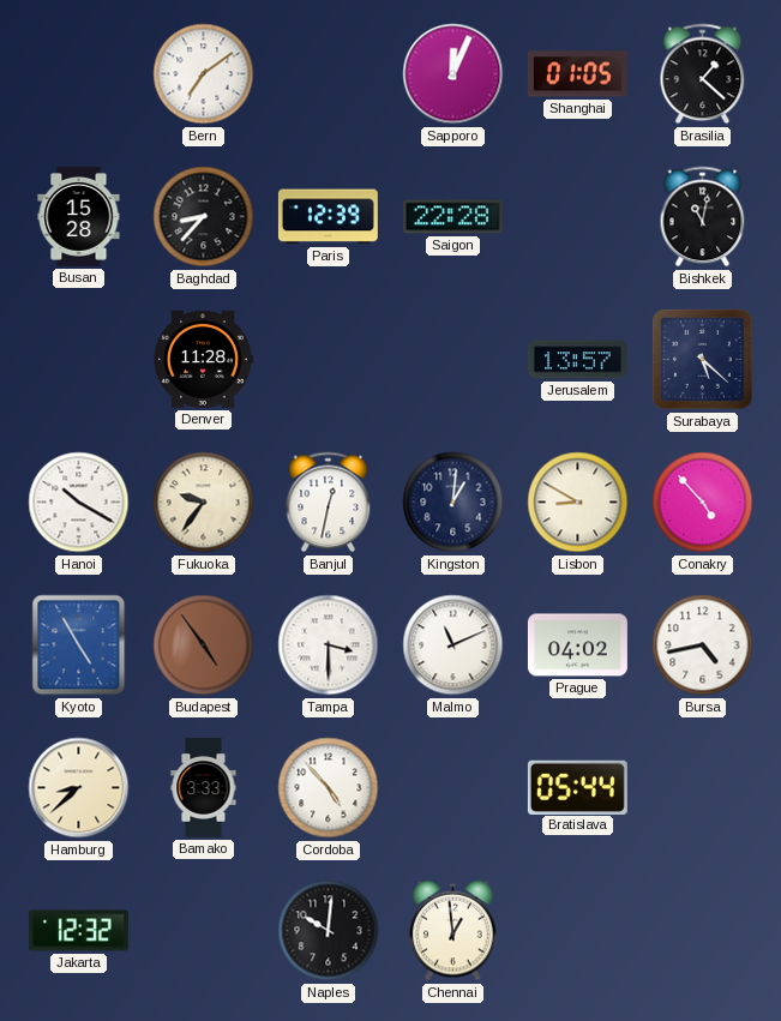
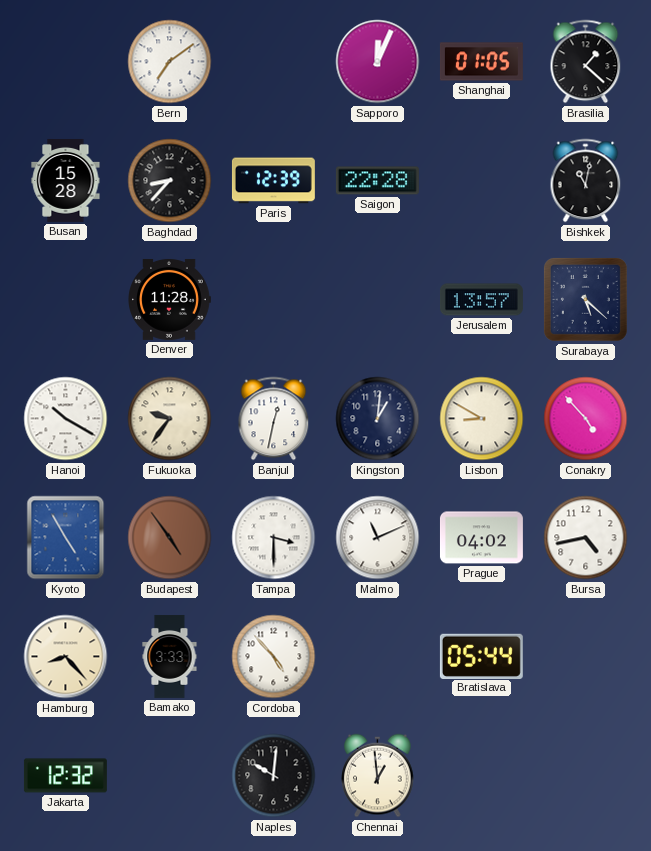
Hamburg: 8:38 -> 8:23 (66, 657)
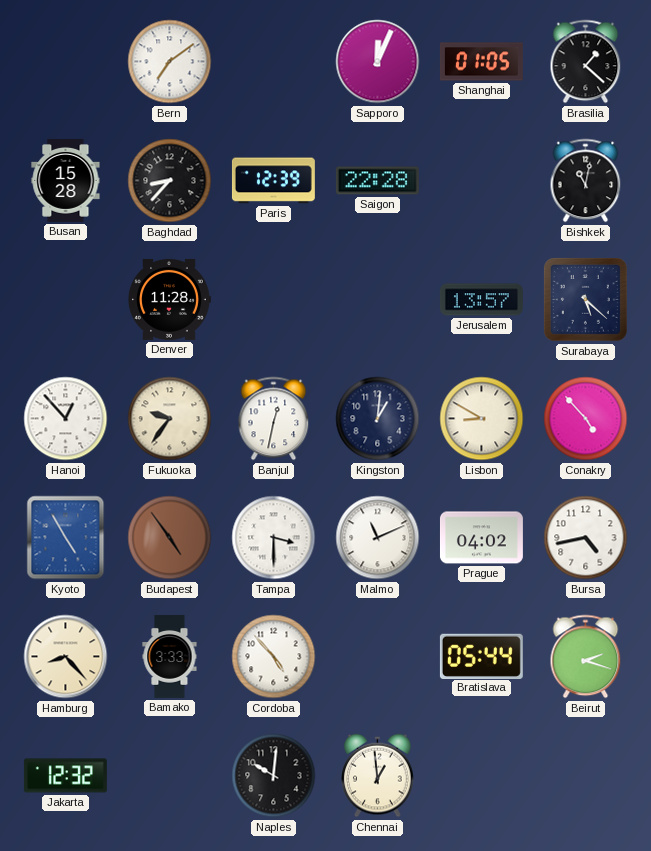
Hanoi: 10:20 -> 12:53 (66, 419)
Beirut: none -> 2:18 (586, 657)
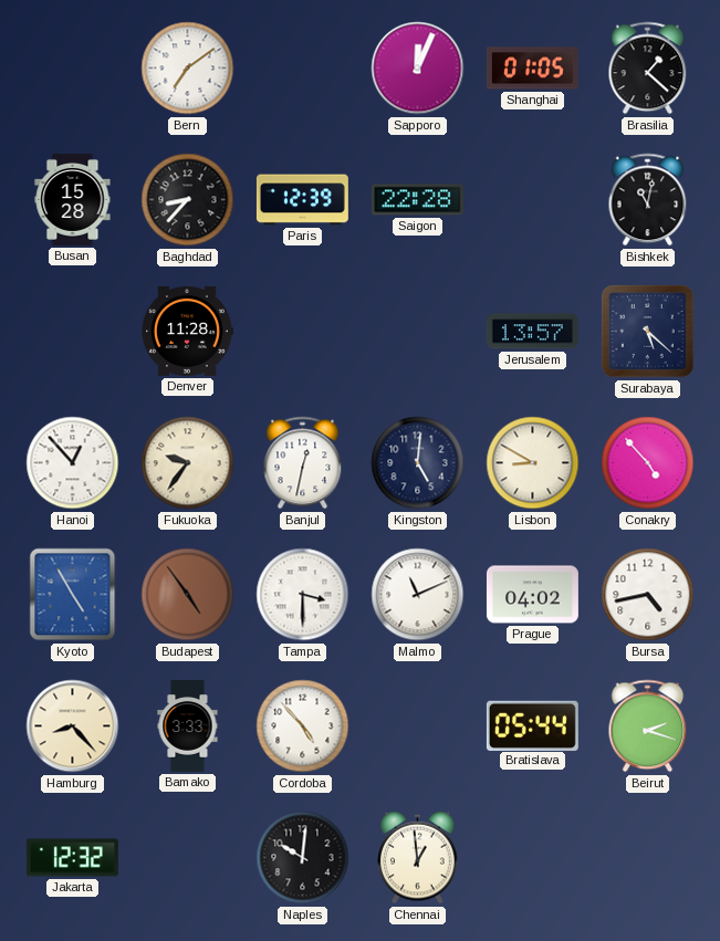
Kingston: 1:01 -> 5:01 (418, 463)
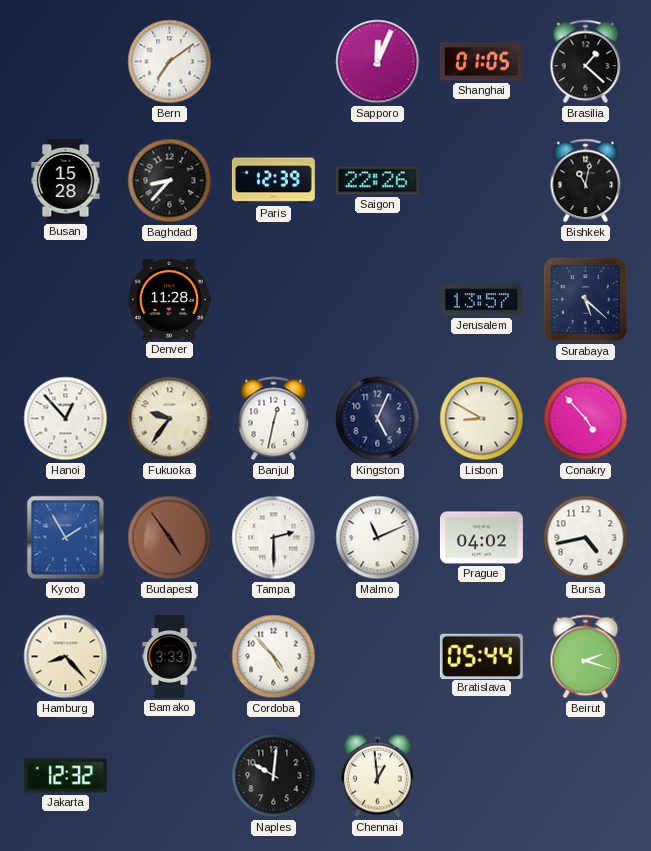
Saigon: 22:28 -> 22:26 (377, 181)
Kingston: 5:01 -> 5:04 (378, 419)
Kyoto: 4:55 -> 1:55 (66, 538)
Tampa: 3:30 -> 2:30 (274, 538)
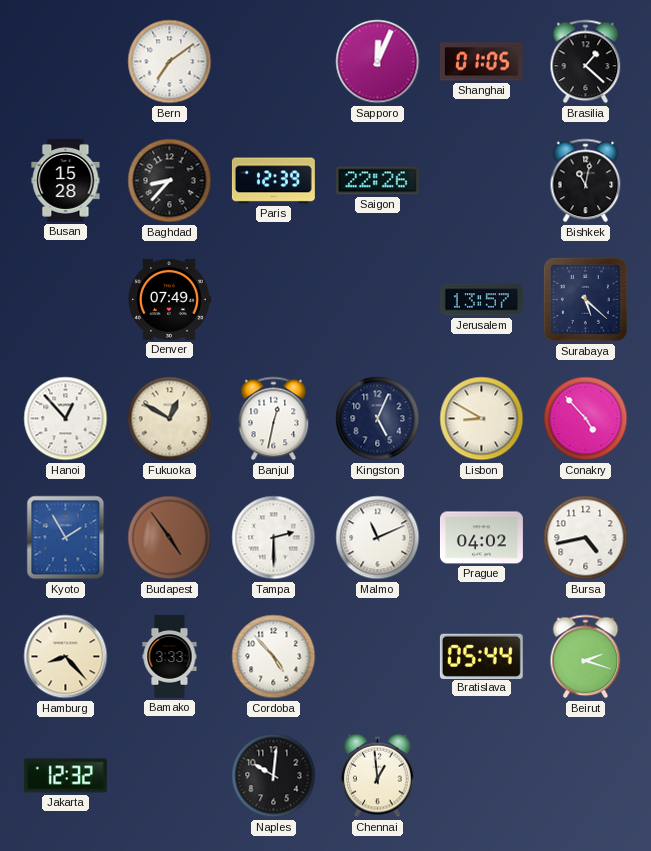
Denver: 11:28 -> 07:49 (169, 299)
Fukuoka: 9:36 -> 12:50 (170, 419)
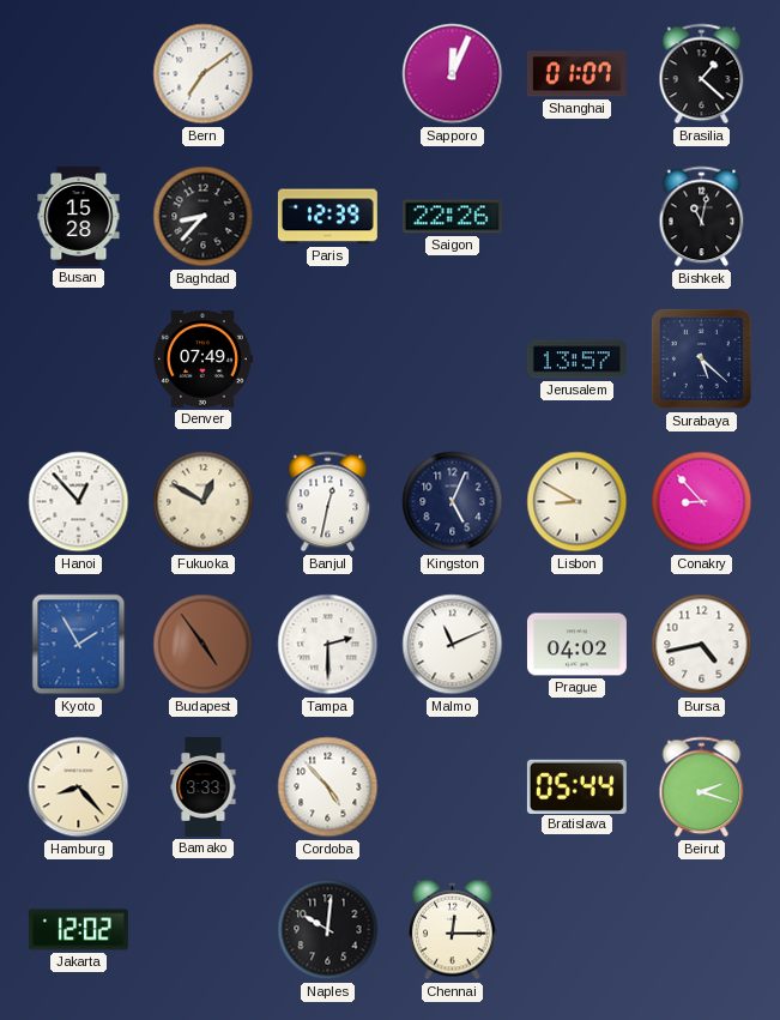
Shanghai: 01:05 -> 01:07 (576, 74)
Conakry: 4:53 -> 8:53 (702, 502)
Jakarta: 12:32 -> 12:02 (78, 930)
Chennai: 12:59 -> 12:15 (453, 930)
